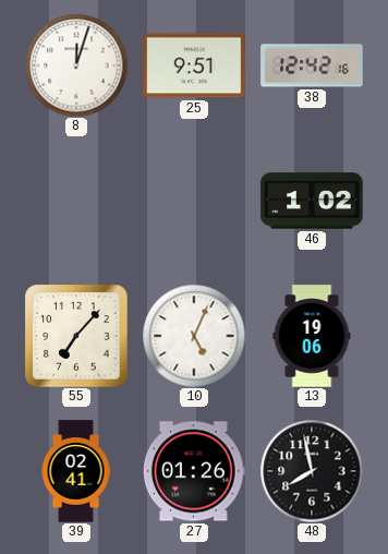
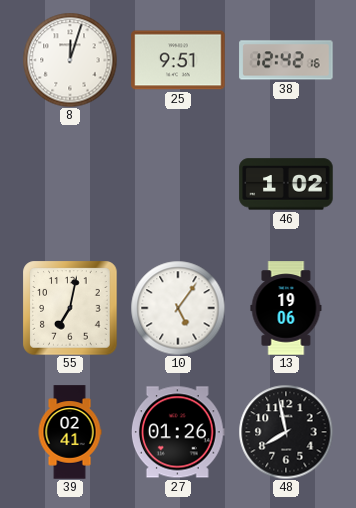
55: 7:07 -> 7:02 (70, 308)
10: 5:04 -> 5:06 (178, 308)
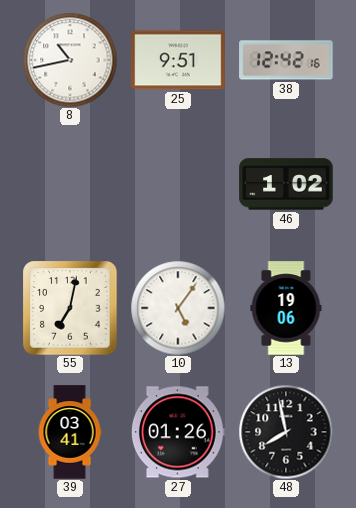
8: 12:03 -> 10:43 (70, 60)
39: 02:41 -> 03:41 (70, 432)
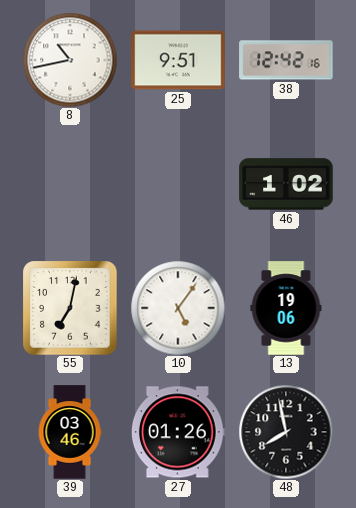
39: 03:41 -> 03:46 (70, 432)
